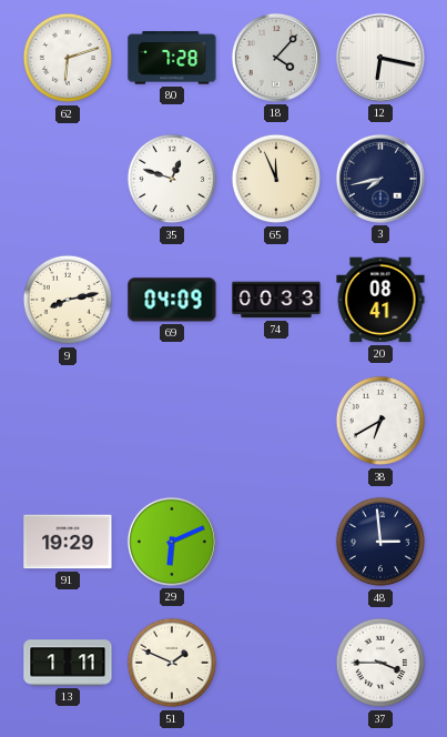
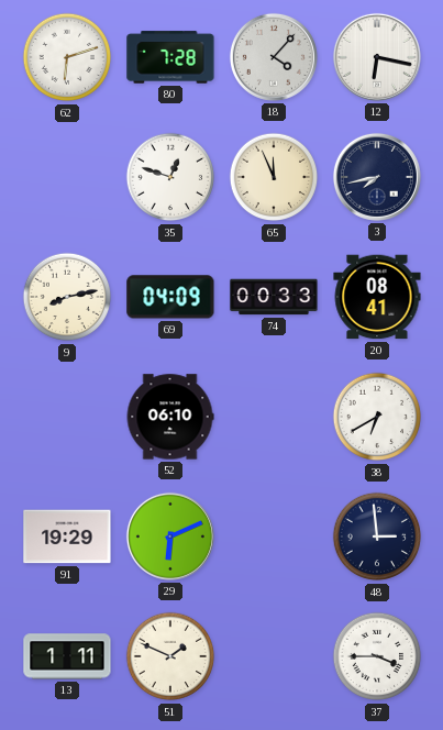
52: none -> 06:10 (170, 417)
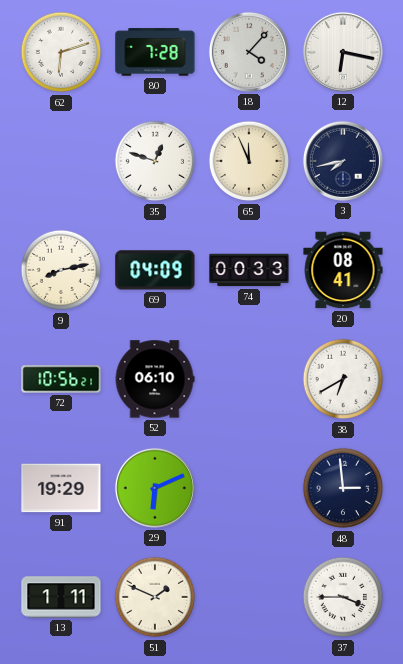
72: none -> 10:56 (61, 379)
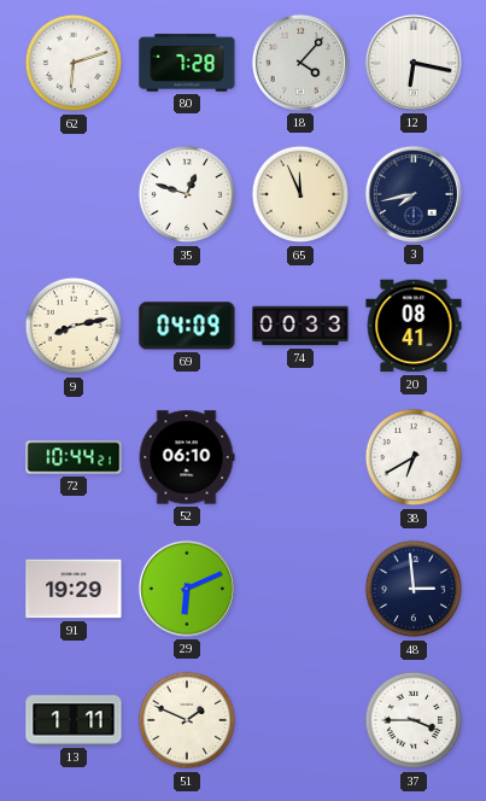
72: 10:56 -> 10:44 (74, 457)
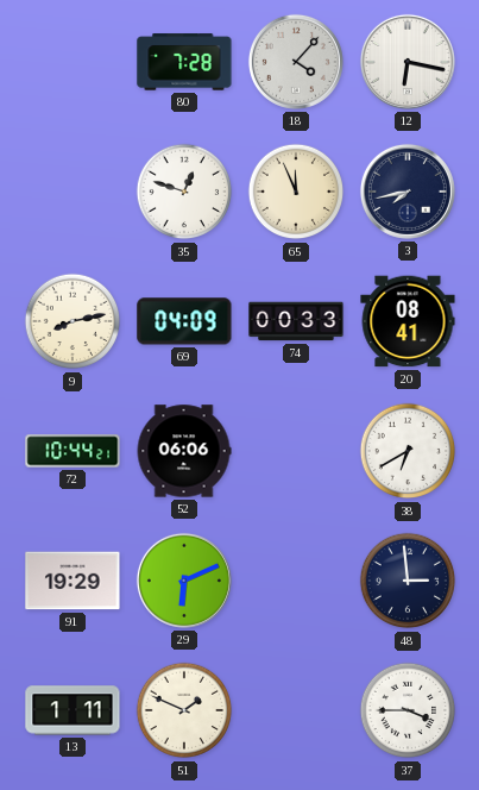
62: 6:12 -> none (74, 63)
52: 06:10 -> 06:06 (184, 451)
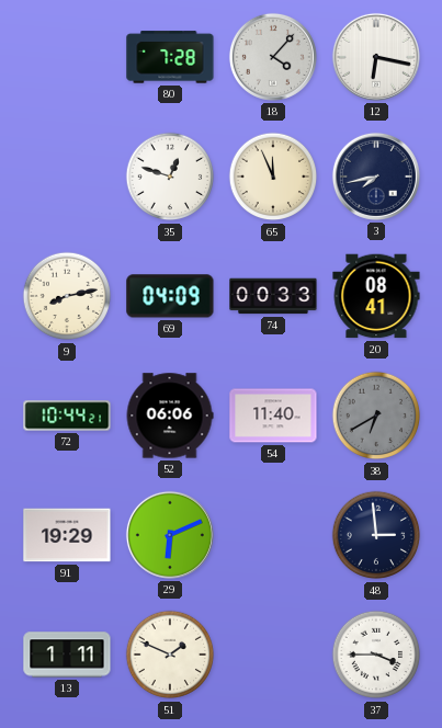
54: none -> 11:40 (273, 416)
38 dial: white -> grey (376, 416)
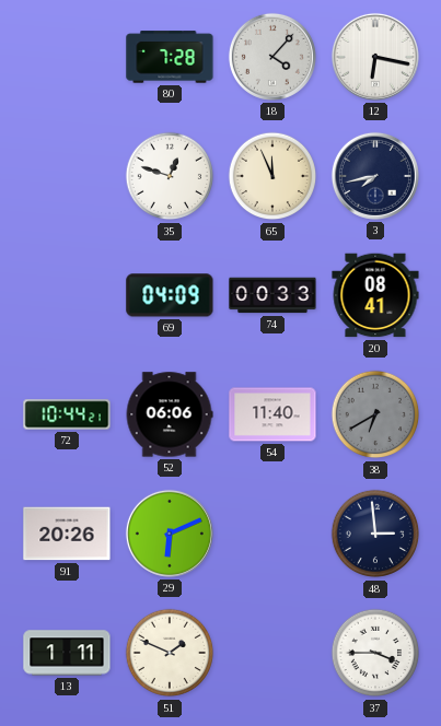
9: 8:13 -> none (67, 296)
91: 19:29 -> 20:26 (67, 534)
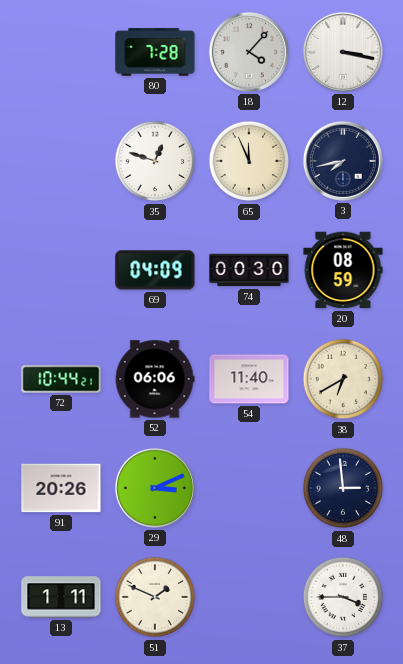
12: 6:17 -> 3:17 (343, 52)
74: 00:33 -> 00:30 (249, 270)
20: 08:41 -> 08:59 (343, 270)
38 dial: grey -> cream (343, 379)
29: 6:11 -> 3:11 (155, 488)
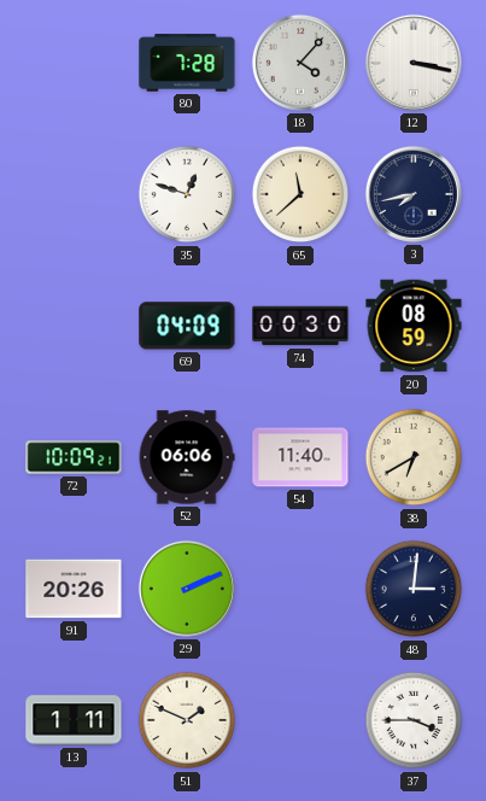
65: 11:56 -> 11:38 (300, 194)
72: 10:44 -> 10:09 (74, 457)
29: 3:11 -> 2:11 (187, 589)
48: 2:59 -> 3:01 (414, 589)
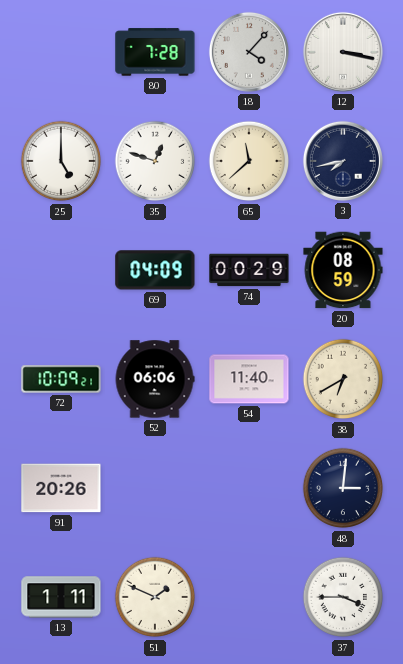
25: none -> 5:00 (61, 161)
74: 00:30 -> 00:29 (249, 270)
29: 2:11 -> none (187, 589)
